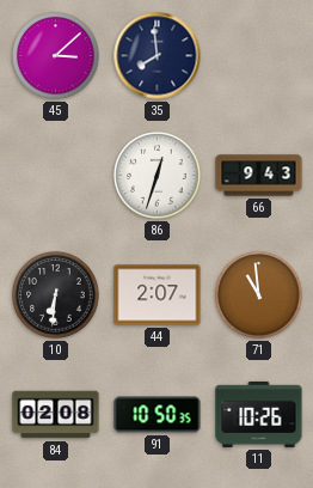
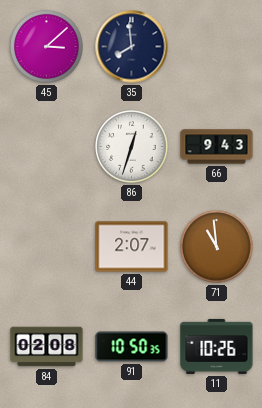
10: 6:31 -> none (56, 295)
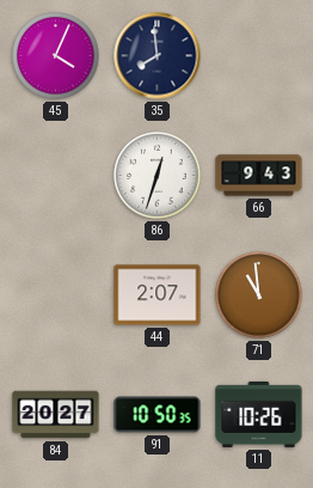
45: 3:08 -> 4:04 (56, 56)
84: 02:08 -> 20:27 (56, 415)
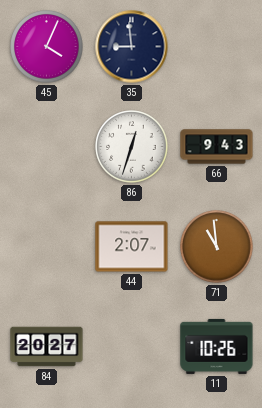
35: 7:59 -> 8:59 (132, 47)
91: 10:50 -> none (158, 415)
